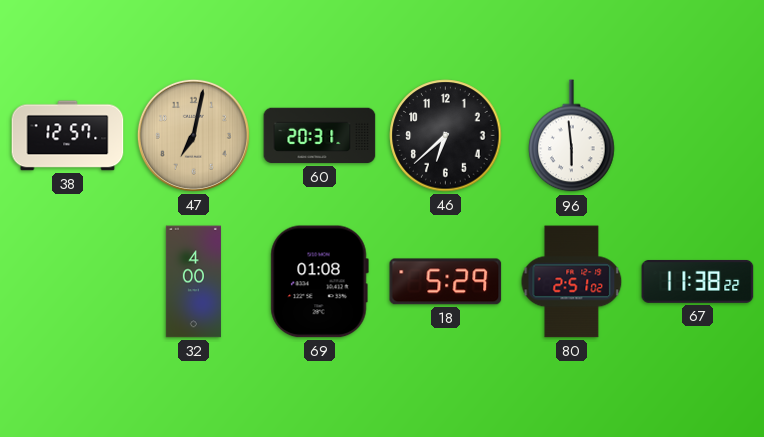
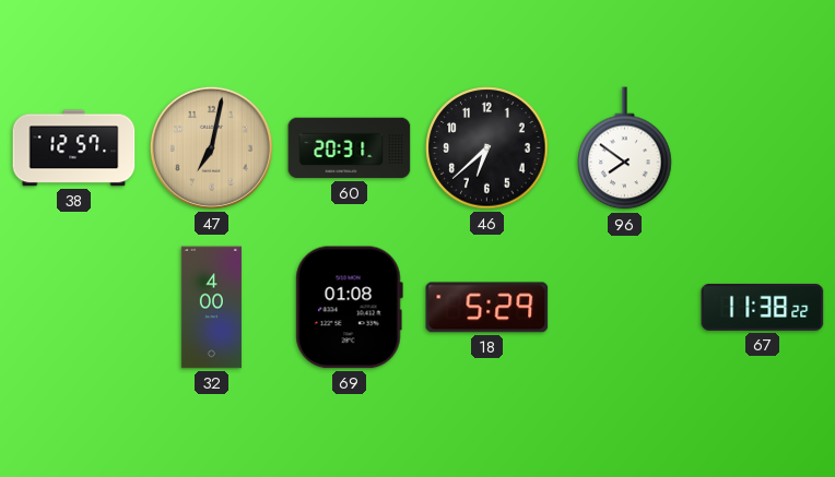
96: 5:59 -> 7:51 (625, 148)
80: 2:51 -> none (572, 282)
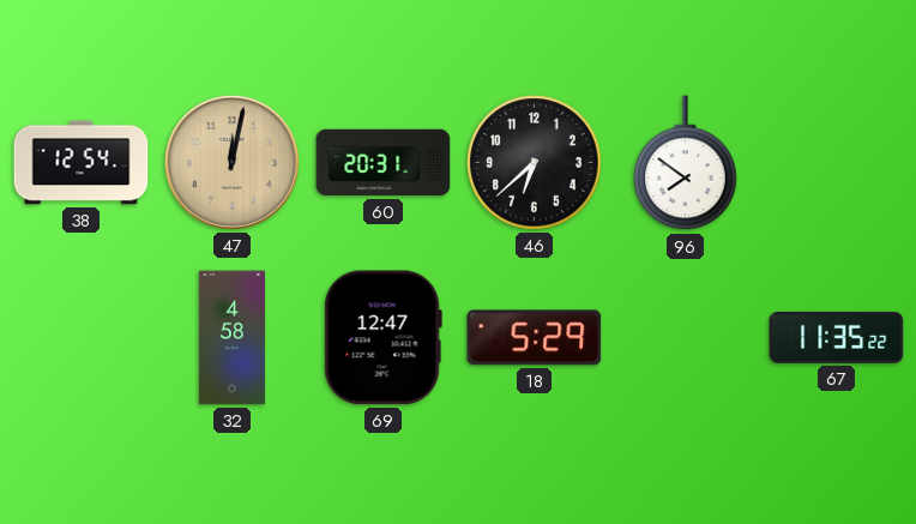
38: 12:57 -> 12:54 (82, 163)
47: 7:02 -> 12:02 (231, 162)
32: 4:00 -> 4:58 (231, 338)
69: 01:08 -> 12:47 (382, 338)
67: 11:38 -> 11:35 (837, 337)
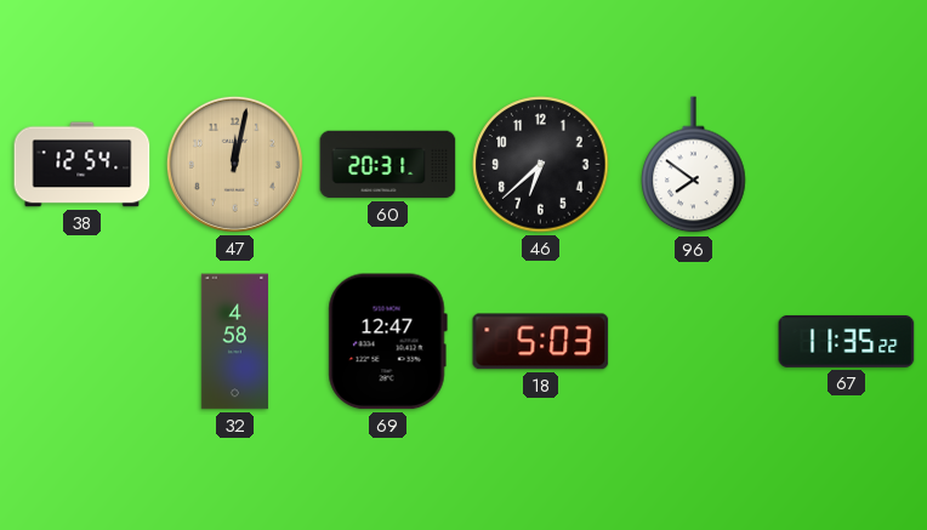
18: 5:29 -> 5:03 (541, 342)
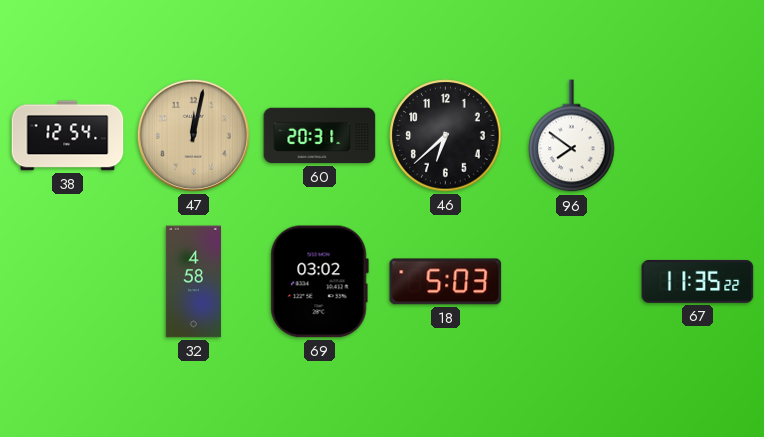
69: 12:47 -> 03:02 (319, 282)
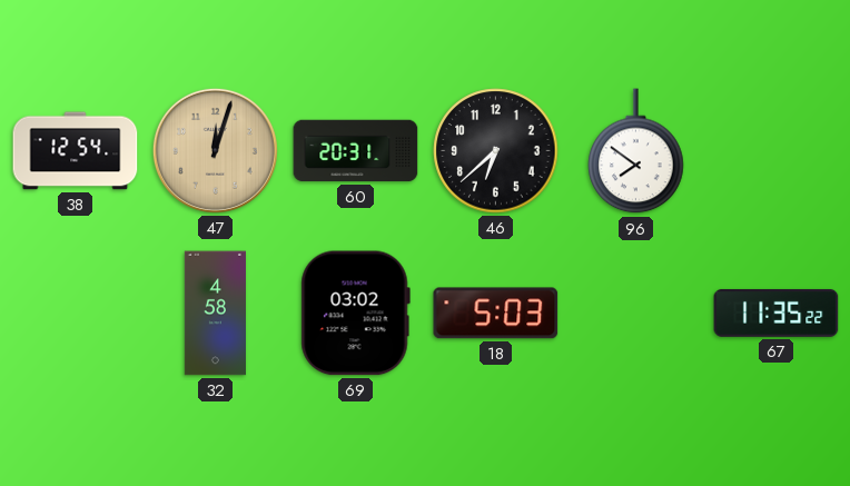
47: 12:02 -> 12:03 (215, 150)
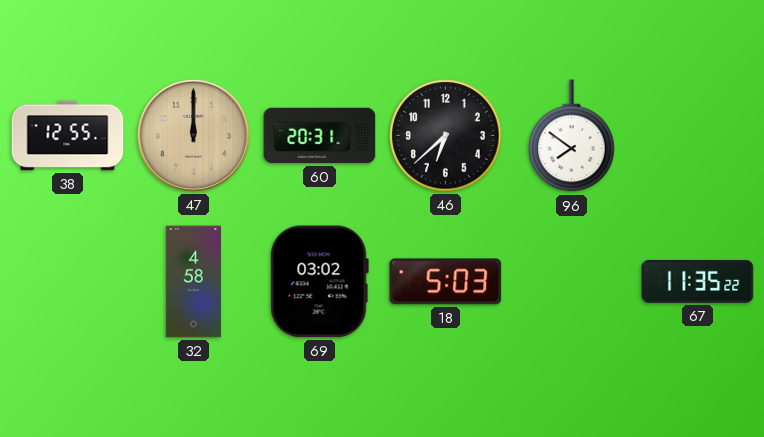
38: 12:54 -> 12:55 (68, 136)
47: 12:03 -> 12:00 (193, 135)
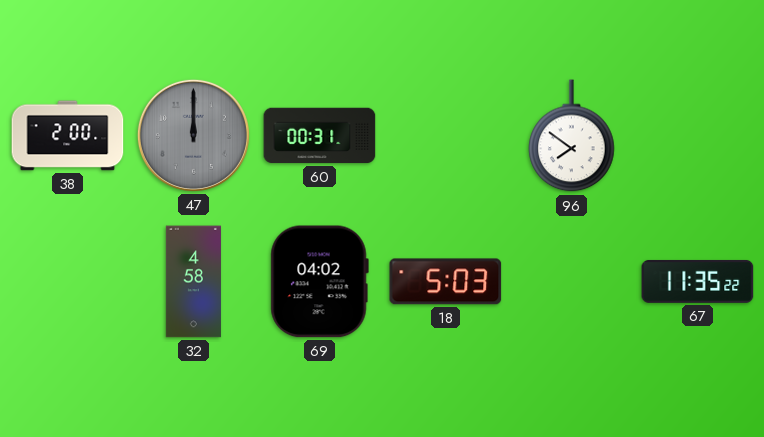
38: 12:55 -> 2:00 (68, 136)
47 dial: champagne -> grey (193, 135)
60: 20:31 -> 00:31 (320, 136)
46: 6:38 -> none (446, 136)
69: 03:02 -> 04:02 (319, 282)
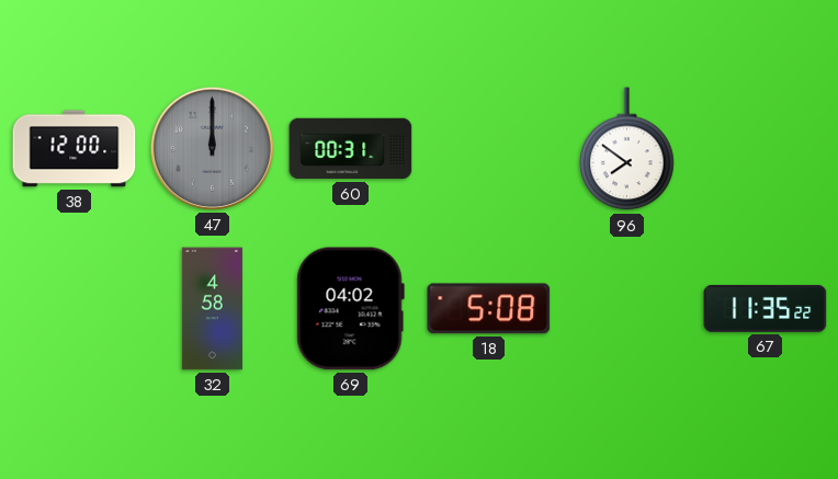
38: 2:00 -> 12:00 (75, 149)
18: 5:03 -> 5:08 (489, 309)
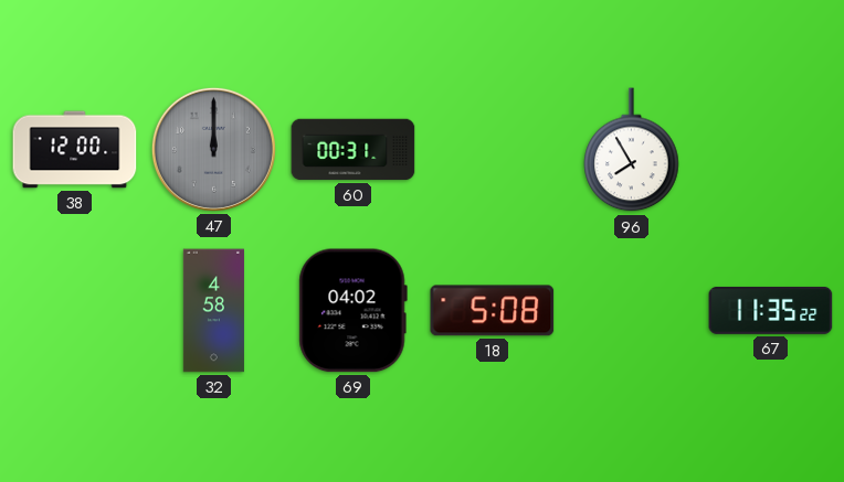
96: 7:51 -> 7:55 (632, 150)
